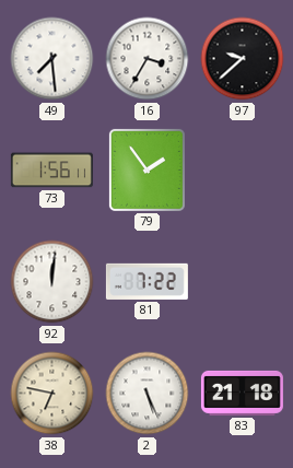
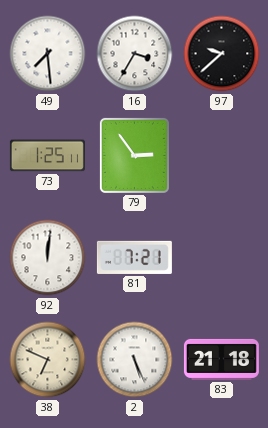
73: 1:56 -> 1:25 (47, 156)
79: 1:54 -> 2:54 (134, 155)
81: 7:22 -> 7:21 (134, 257)
38: 6:47 -> 6:49 (48, 360)
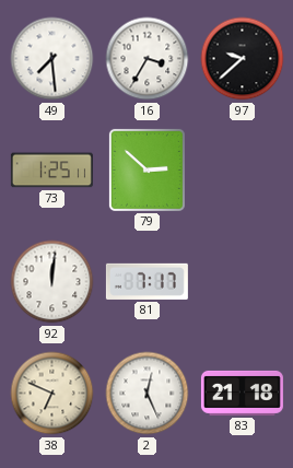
79: 2:54 -> 2:52 (146, 169)
81: 7:21 -> 7:17 (146, 281)
2: 5:26 -> 12:26 (148, 394)
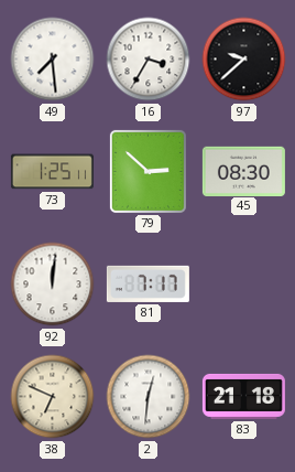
45: none -> 08:30 (243, 171)
2: 12:26 -> 12:31 (149, 397)
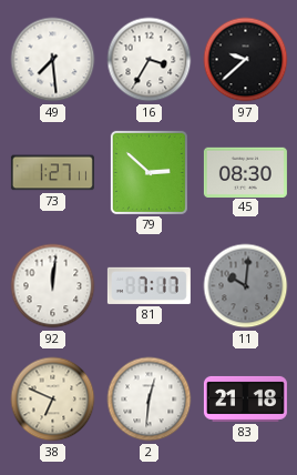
73: 1:25 -> 1:27 (52, 173)
11: none -> 10:01 (246, 286)
